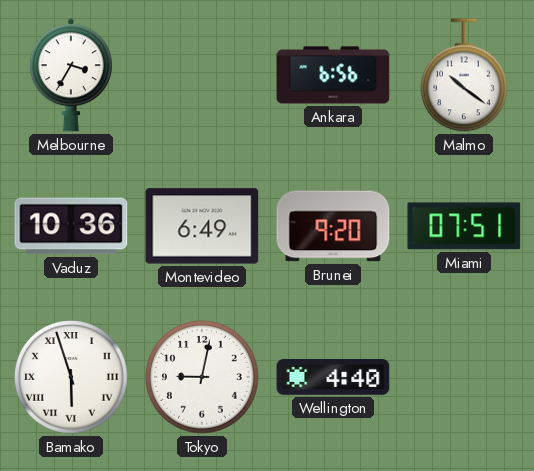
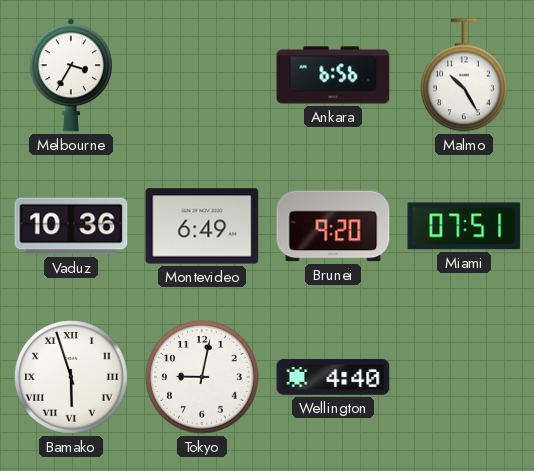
Malmo: 10:21 -> 10:25 (465, 75)
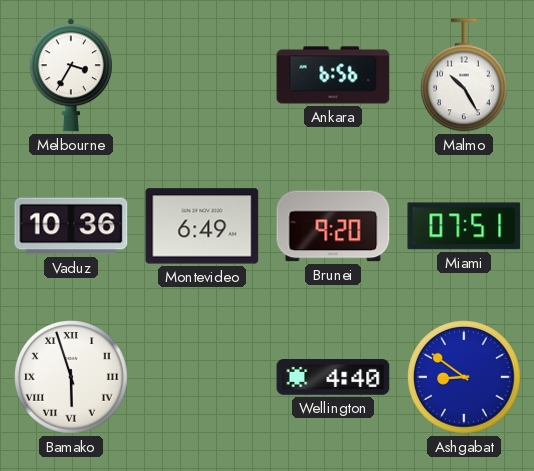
Tokyo: 9:02 -> none (202, 377)
Ashgabat: none -> 8:51 (464, 377)
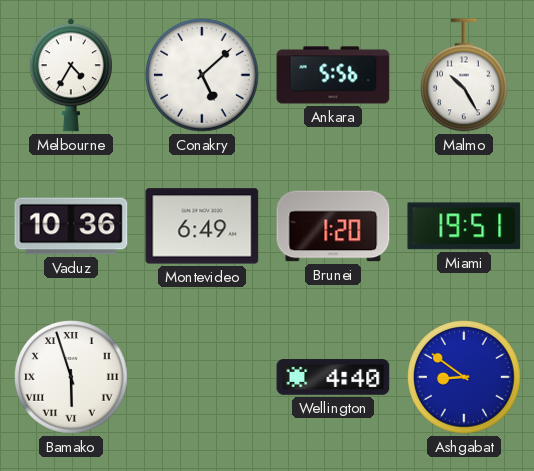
Melbourne: 3:35 -> 4:35 (71, 75)
Conakry: none -> 5:08 (202, 75)
Ankara: 6:56 -> 5:56 (333, 75)
Brunei: 9:20 -> 1:20 (333, 226)
Miami: 07:51 -> 19:51 (464, 226)
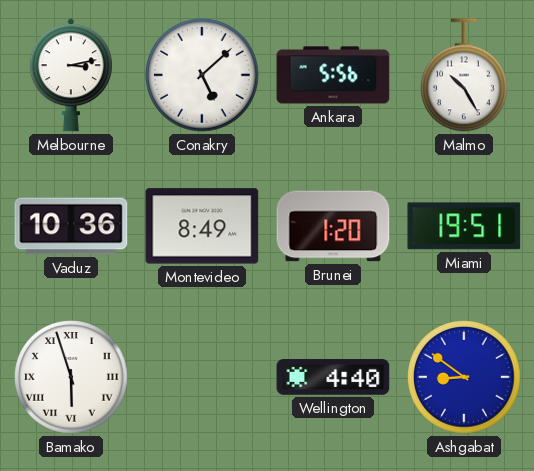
Melbourne: 4:35 -> 3:13 (71, 75)
Montevideo: 6:49 -> 8:49 (202, 226)
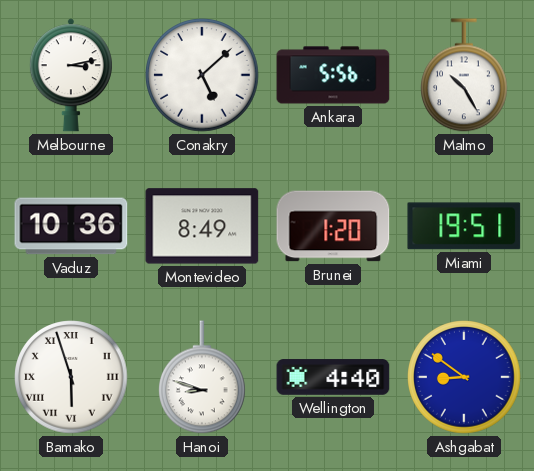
Hanoi: none -> 8:48 (203, 377)
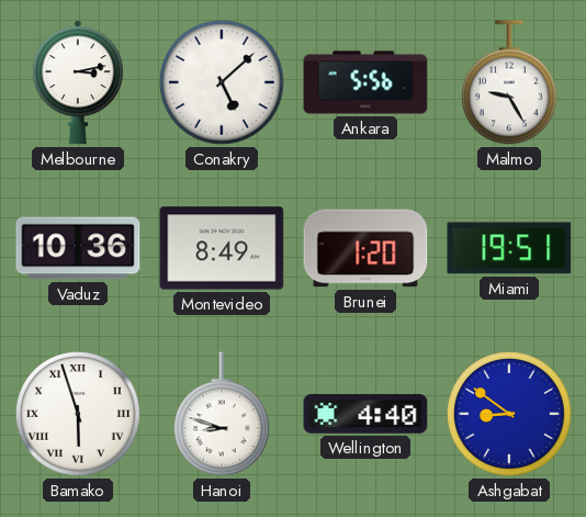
Malmo: 10:25 -> 9:25 (510, 82)
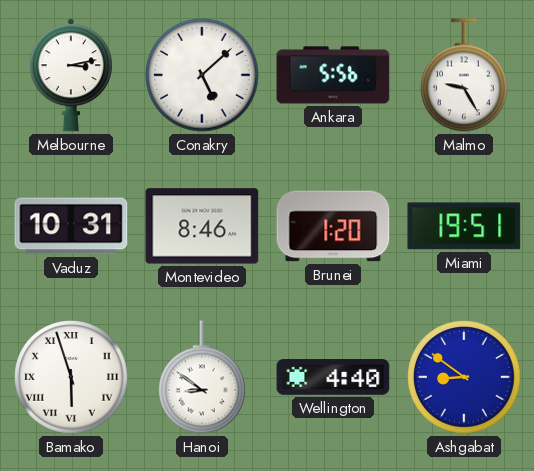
Vaduz: 10:36 -> 10:31 (71, 226)
Montevideo: 8:49 -> 8:46 (202, 226)
Hanoi: 8:48 -> 8:51 (203, 377)
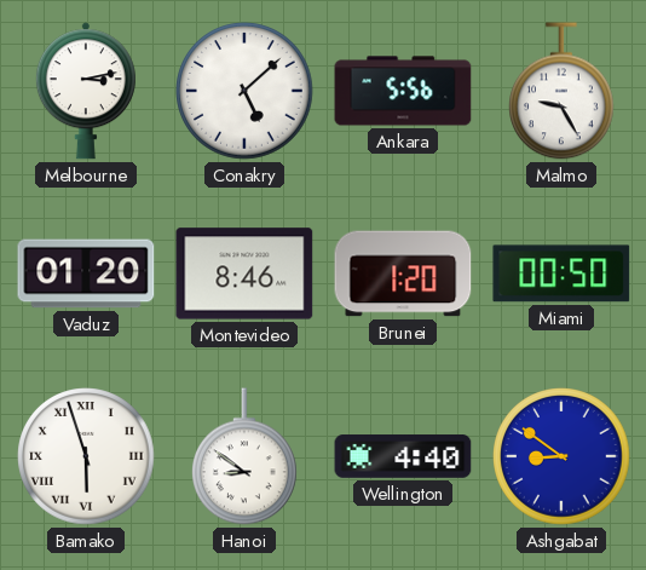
Vaduz: 10:31 -> 01:20 (86, 274)
Miami: 19:51 -> 00:50 (561, 274)
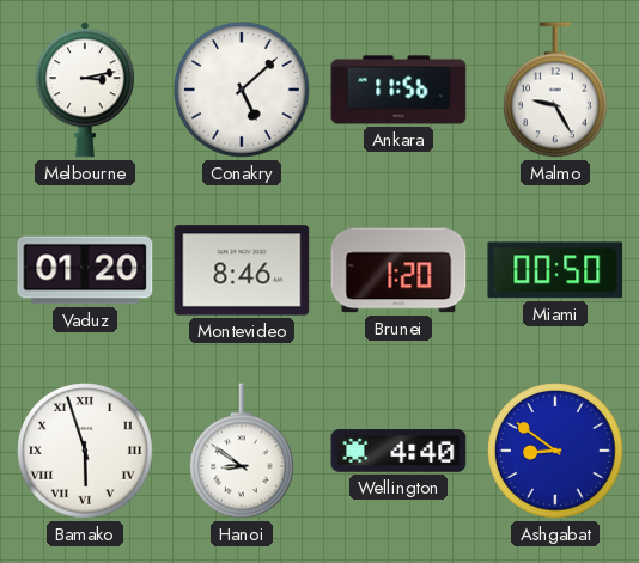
Ankara: 5:56 -> 11:56 (398, 90)
